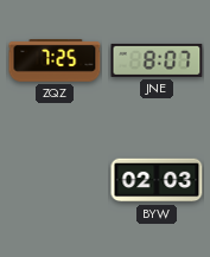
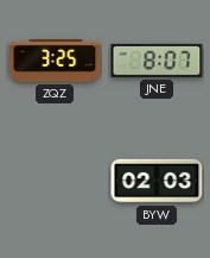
ZQZ: 7:25 -> 3:25 (55, 61)
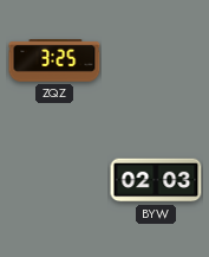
JNE: 8:07 -> none (157, 61)
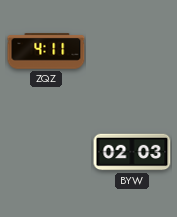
ZQZ: 3:25 -> 4:11 (46, 51)
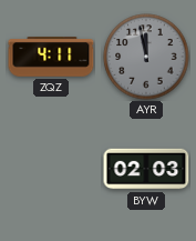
AYR: none -> 11:58 (146, 57)
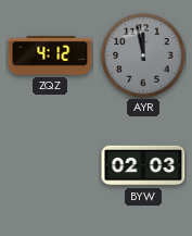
ZQZ: 4:11 -> 4:12 (50, 55)
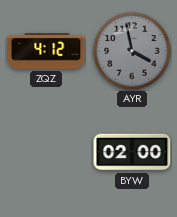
AYR: 11:58 -> 3:58 (132, 51)
BYW: 02:03 -> 02:00 (132, 152)
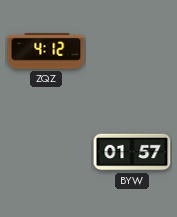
AYR: 3:58 -> none (132, 51)
BYW: 02:00 -> 01:57 (132, 152)
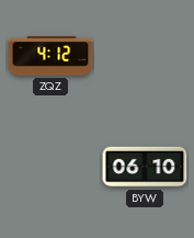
BYW: 01:57 -> 06:10 (145, 167)
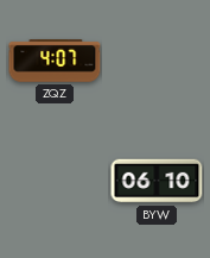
ZQZ: 4:12 -> 4:07 (55, 61)
